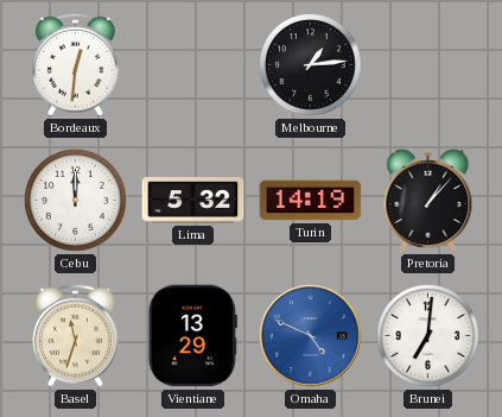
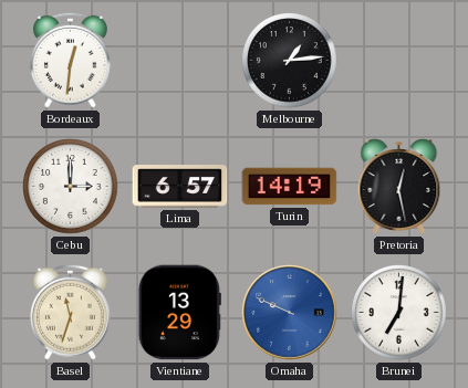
Cebu: 12:00 -> 3:00 (71, 187)
Lima: 5:32 -> 6:57 (180, 187)
Pretoria: 1:07 -> 12:28 (399, 187)
Omaha: 4:49 -> 9:49 (290, 313)
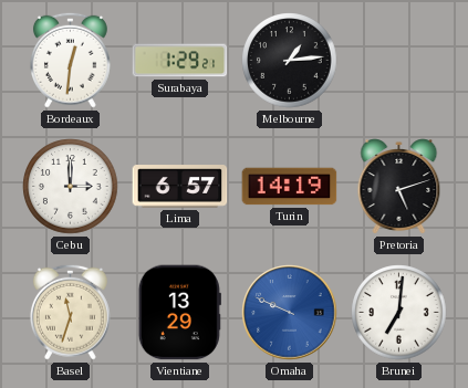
Surabaya: none -> 1:29 (180, 61)
Pretoria: 12:28 -> 5:12 (399, 187)
